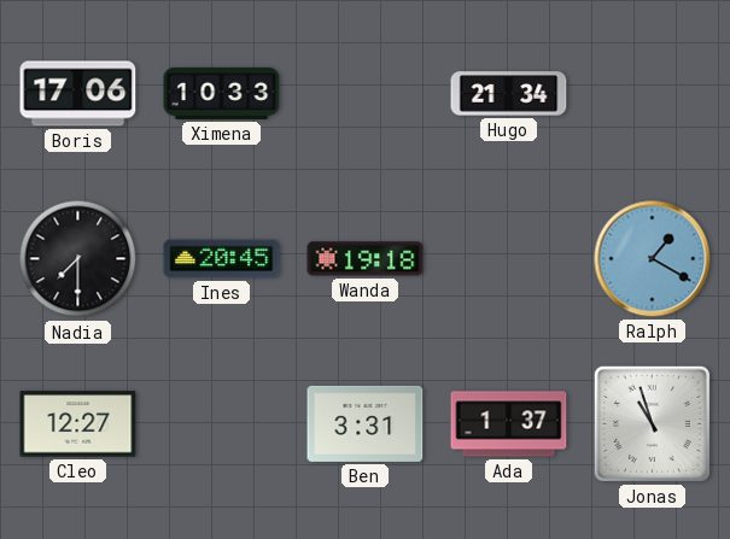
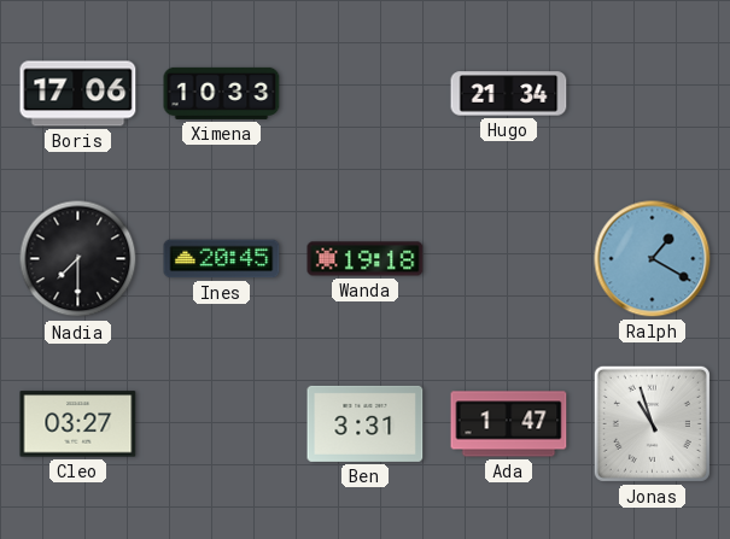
Cleo: 12:27 -> 03:27 (78, 424)
Ada: 1:37 -> 1:47 (509, 424)
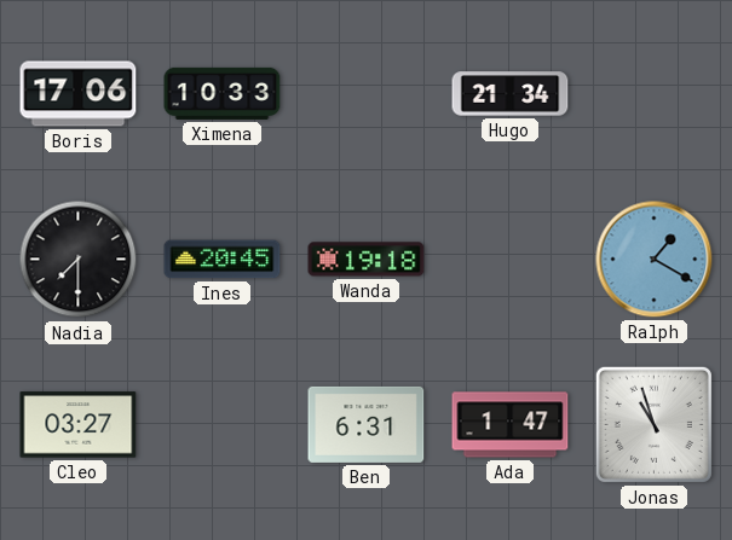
Ben: 3:31 -> 6:31 (367, 424)
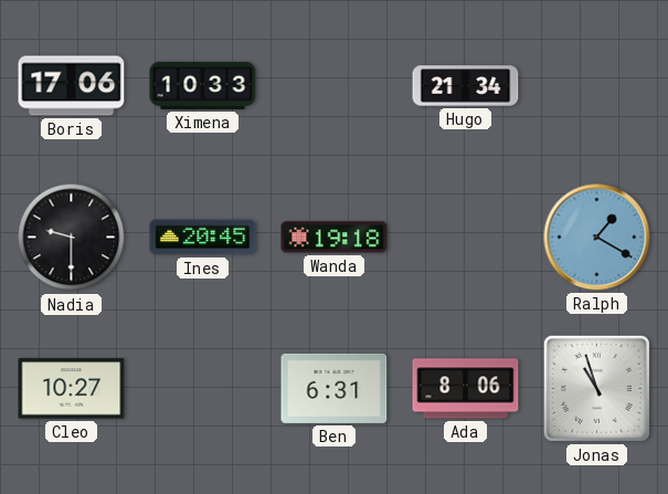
Nadia: 7:30 -> 9:30 (72, 238)
Cleo: 03:27 -> 10:27 (72, 389)
Ada: 1:47 -> 8:06 (466, 389)
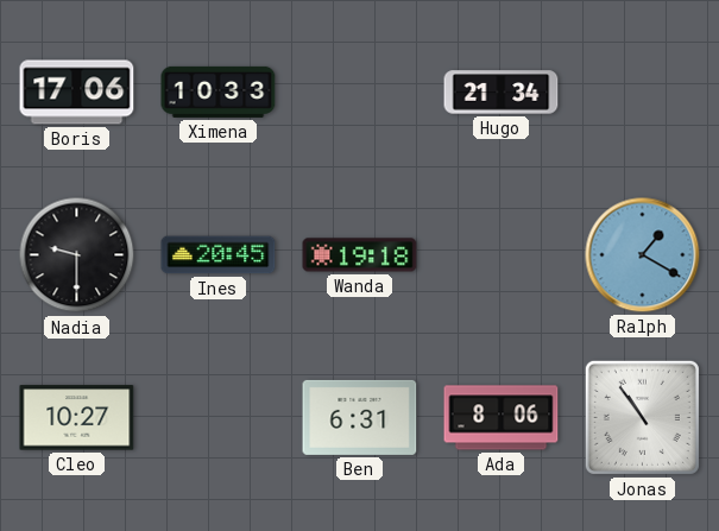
Jonas: 10:57 -> 10:54 (642, 417)
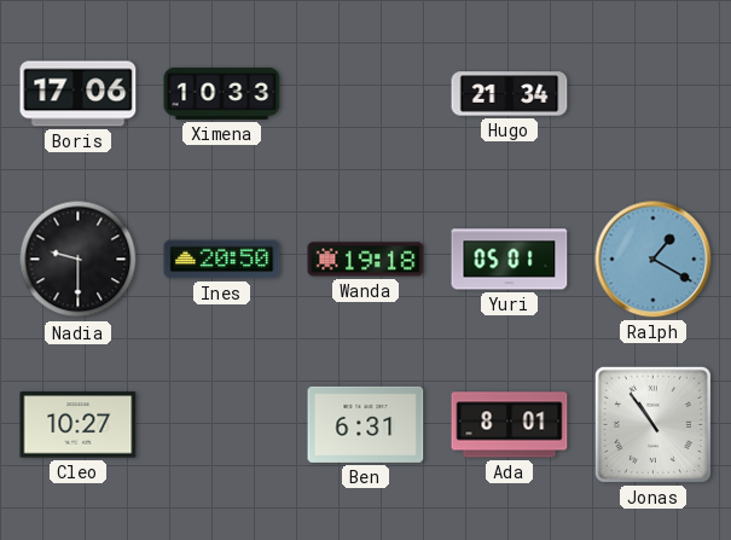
Ines: 20:45 -> 20:50 (222, 260)
Yuri: none -> 05:01 (510, 260)
Ada: 8:06 -> 8:01 (510, 425)
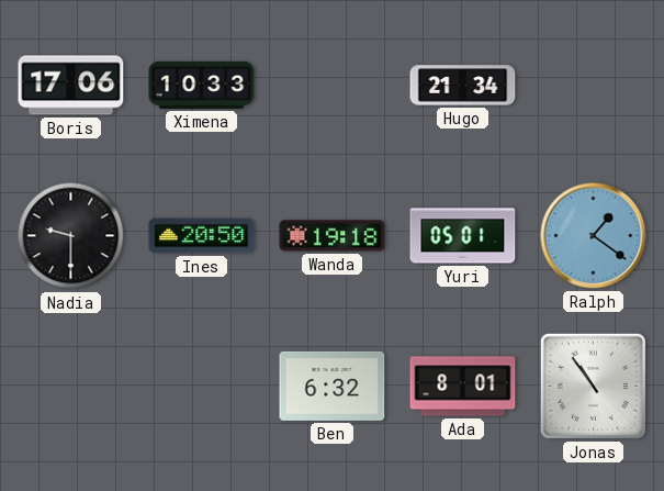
Ralph: 1:20 -> 1:21 (594, 236)
Cleo: 10:27 -> none (79, 425)
Ben: 6:31 -> 6:32 (333, 386)
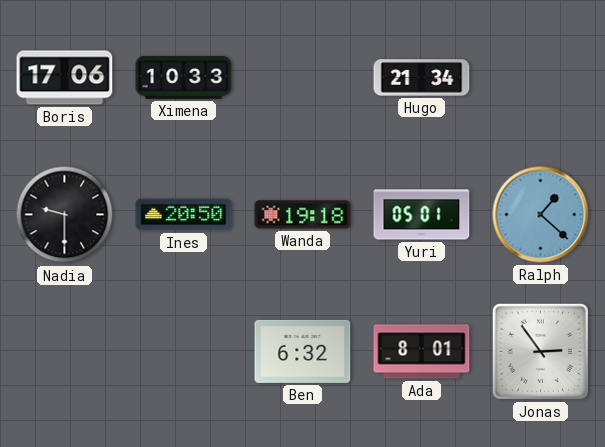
Ralph: 1:21 -> 1:22 (541, 215)
Jonas: 10:54 -> 2:54 (540, 351)
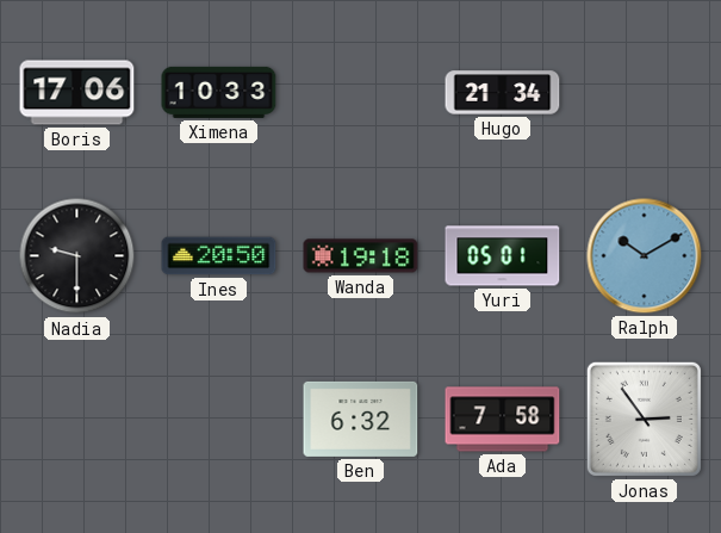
Ralph: 1:22 -> 10:10 (645, 256)
Ada: 8:01 -> 7:58 (503, 420)
